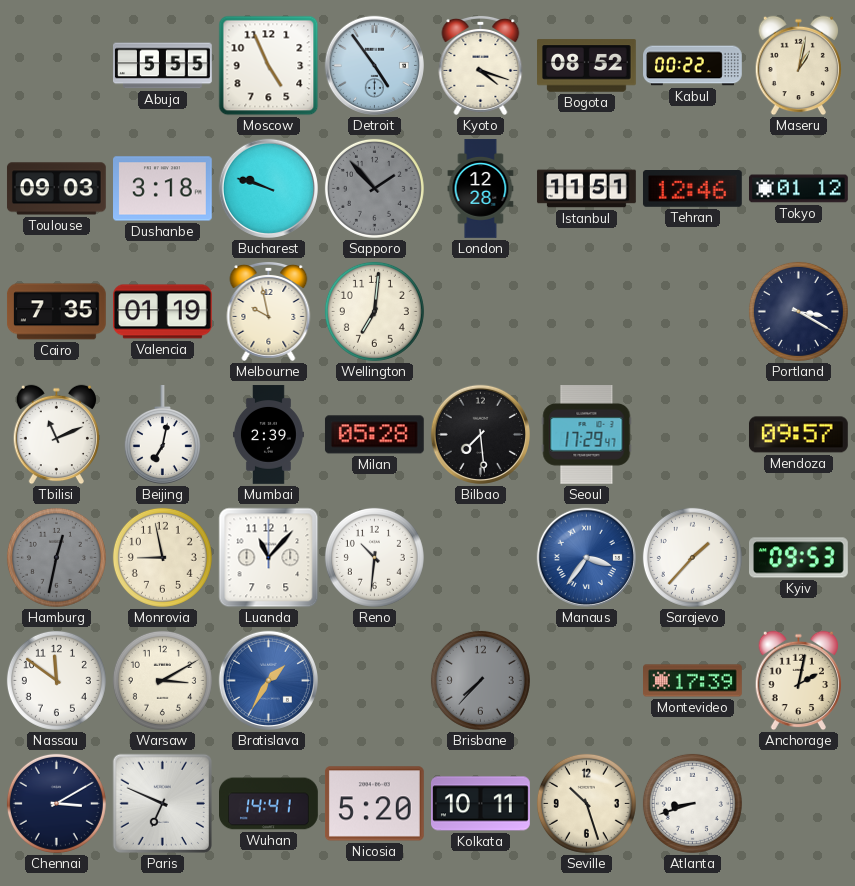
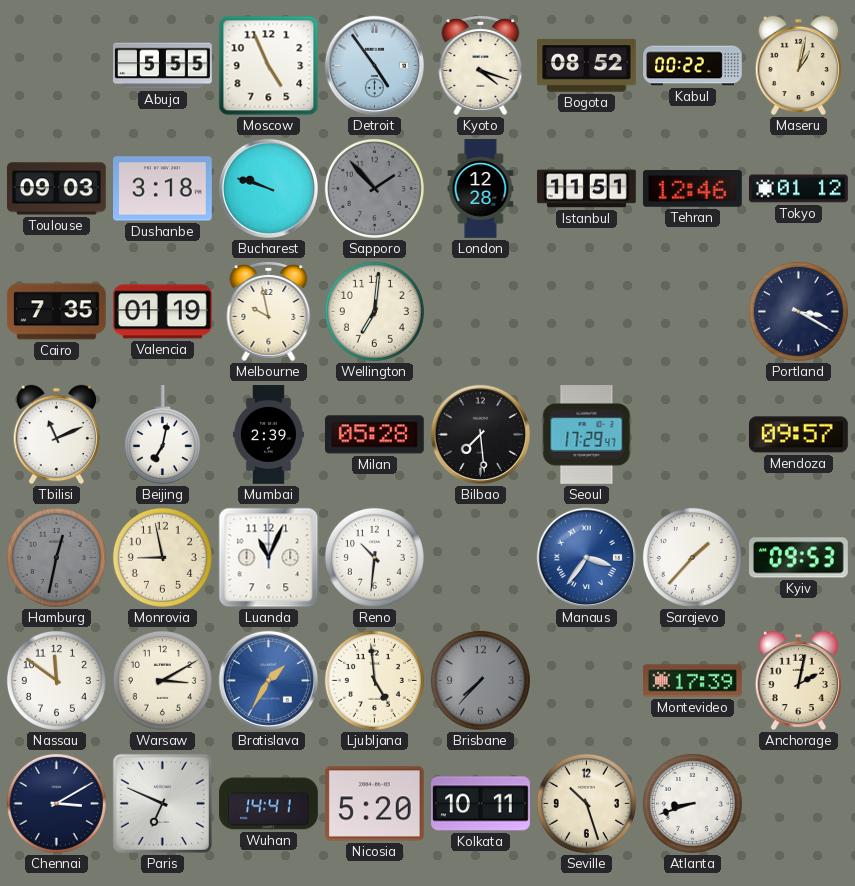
Luanda: 11:07 -> 11:04 (269, 558)
Ljubljana: none -> 4:59 (374, 680)
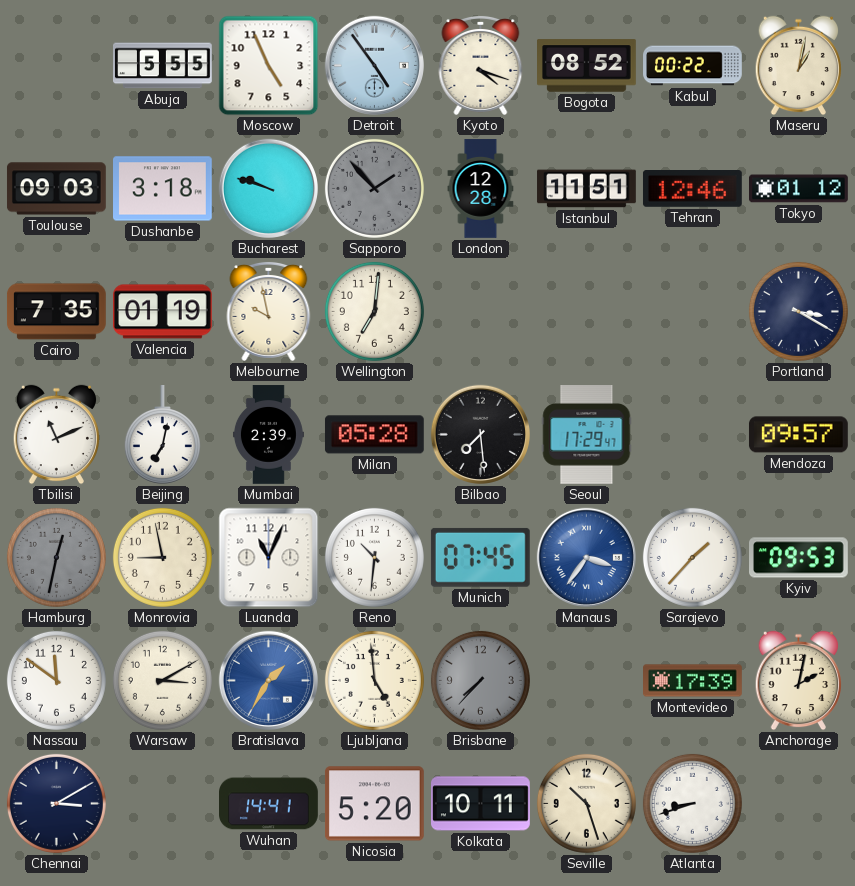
Munich: none -> 07:45 (480, 557)
Paris: 6:49 -> none (162, 803)
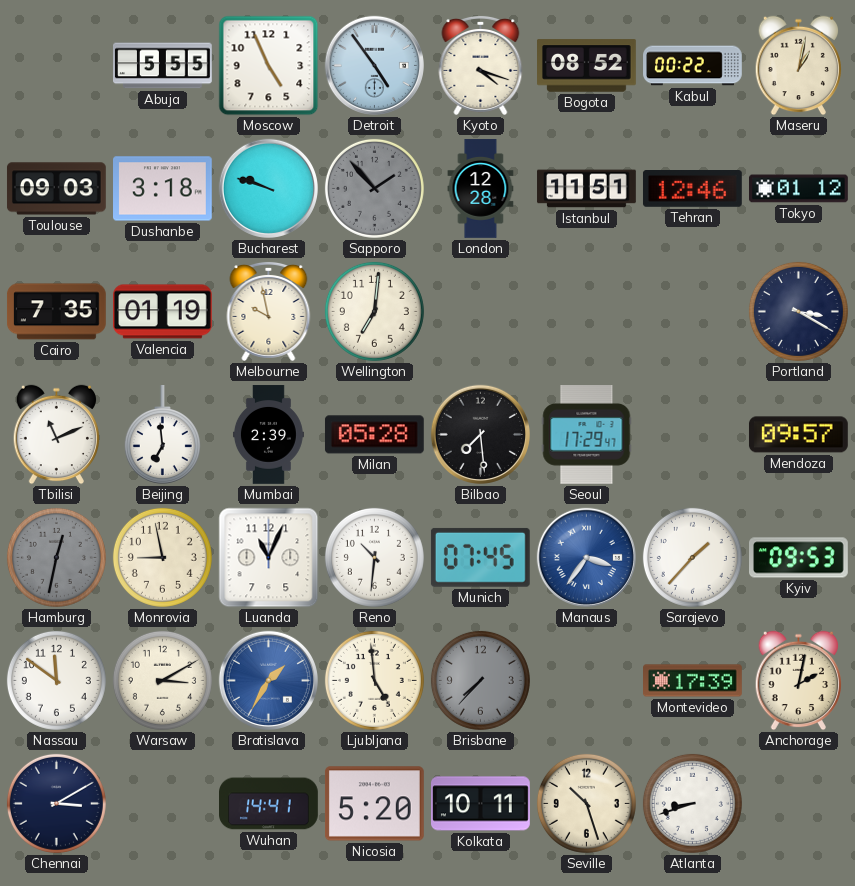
Beijing: 7:02 -> 6:59 (162, 435)
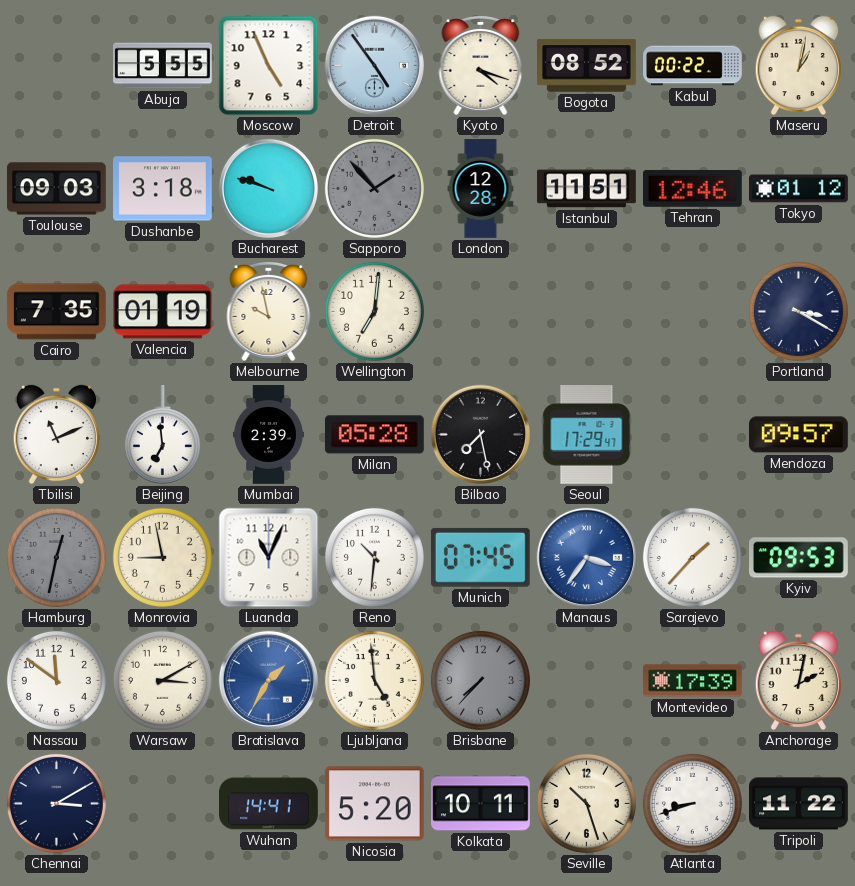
Bilbao: 7:29 -> 7:28 (480, 434)
Tripoli: none -> 11:22 (799, 804)
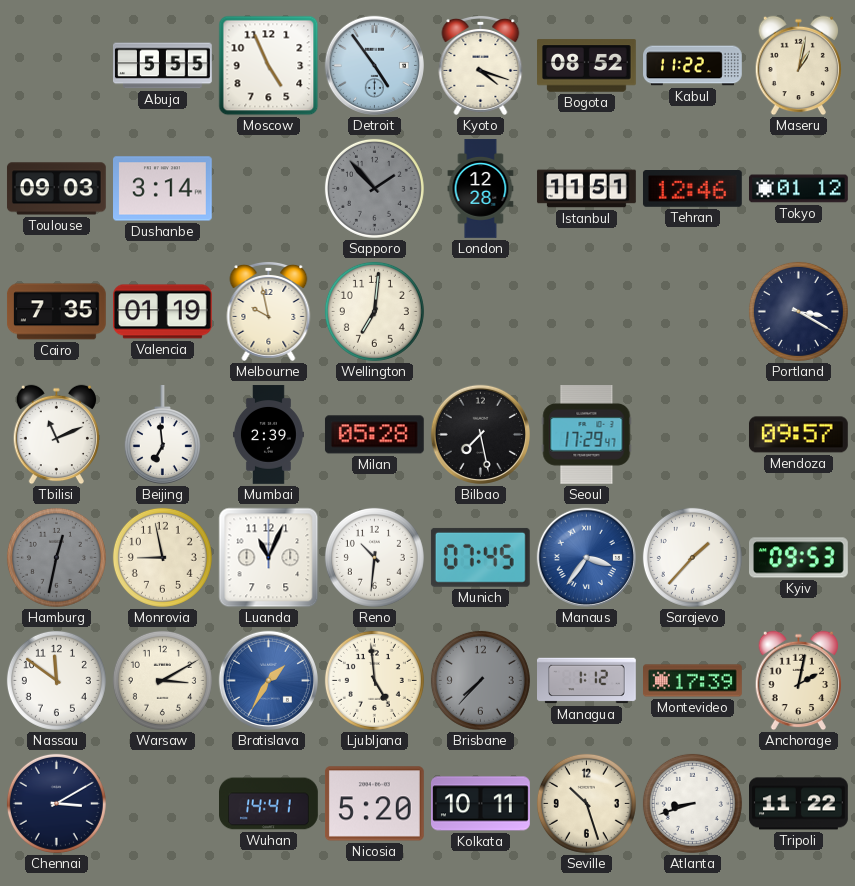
Kabul: 00:22 -> 11:22 (693, 66)
Dushanbe: 3:18 -> 3:14 (163, 189)
Bucharest: 9:48 -> none (268, 188)
Managua: none -> 1:12 (587, 681)
